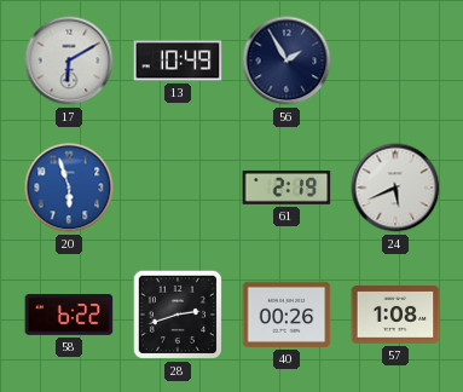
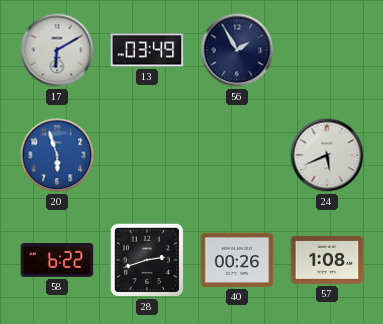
13: 10:49 -> 03:49 (147, 50)
61: 2:19 -> none (287, 188)
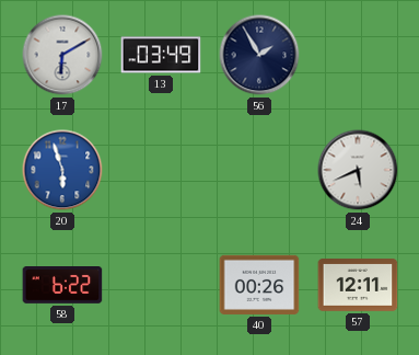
28: 2:42 -> none (147, 260)
57: 1:08 -> 12:11 (358, 286)
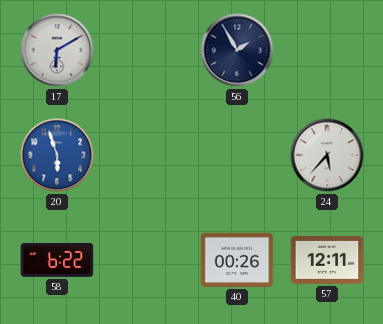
13: 03:49 -> none (161, 55)
24: 5:41 -> 5:37 (327, 155)
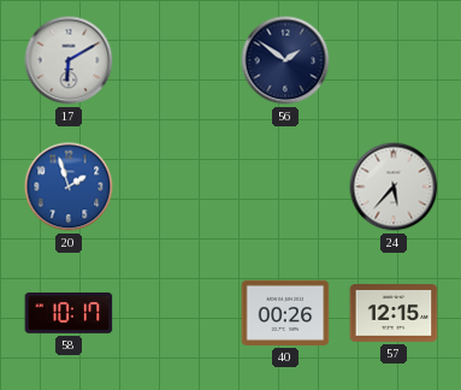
56: 1:55 -> 1:51 (285, 60)
20: 5:57 -> 1:57 (69, 187)
58: 6:22 -> 10:17 (69, 314)
57: 12:11 -> 12:15 (394, 314)
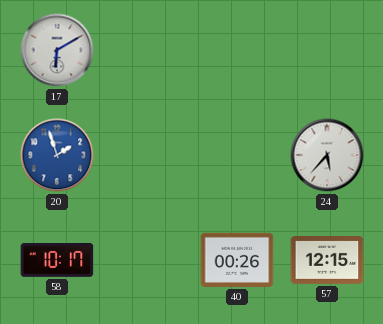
56: 1:51 -> none (285, 60)
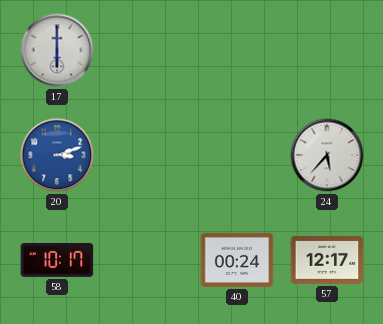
17: 6:10 -> 6:00 (57, 50)
20: 1:57 -> 3:12 (57, 155)
40: 00:26 -> 00:24 (237, 260)
57: 12:15 -> 12:17 (327, 261)
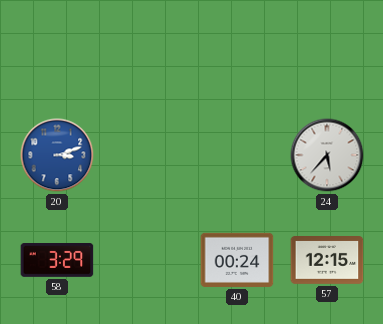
17: 6:00 -> none (57, 50)
58: 10:17 -> 3:29 (57, 261)
57: 12:17 -> 12:15 (327, 261)
